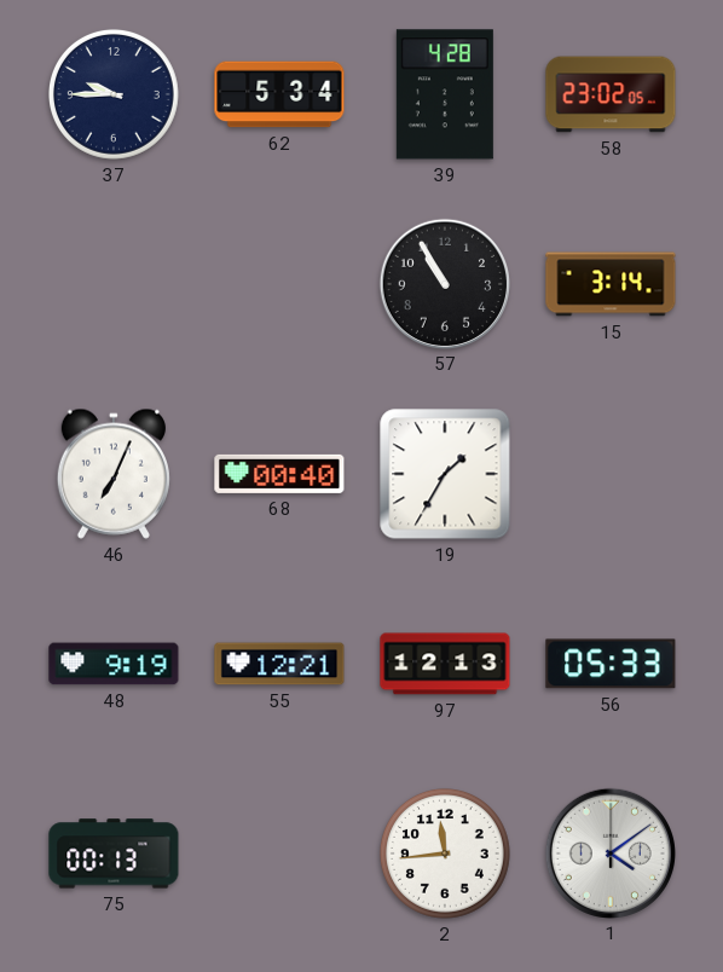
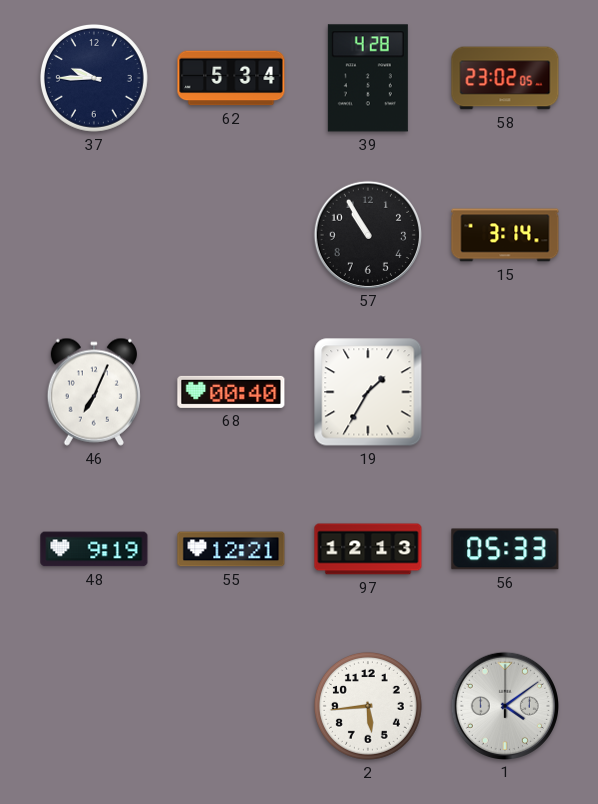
75: 00:13 -> none (114, 854)
2: 11:44 -> 5:44 (368, 706)
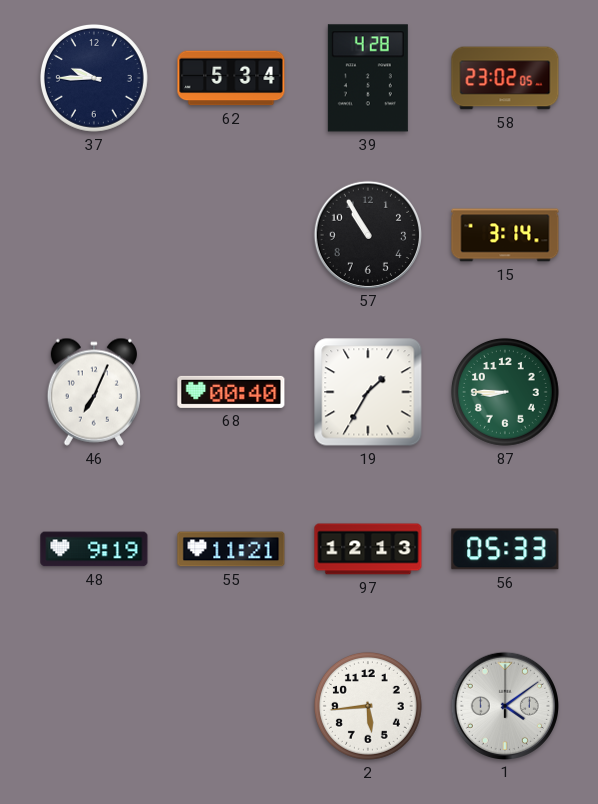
87: none -> 8:45 (505, 392)
55: 12:21 -> 11:21 (231, 549)
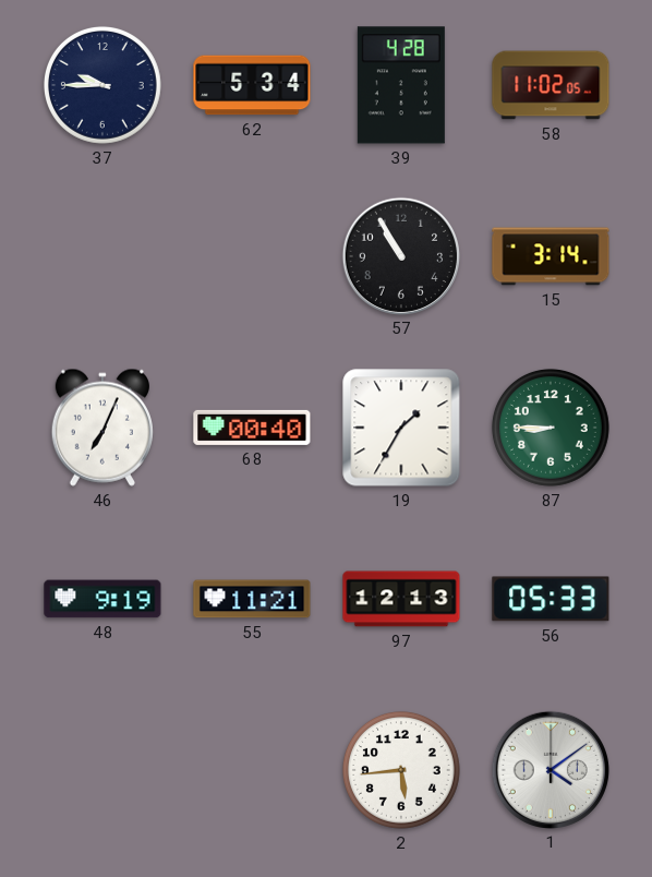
58: 23:02 -> 11:02 (551, 85)
